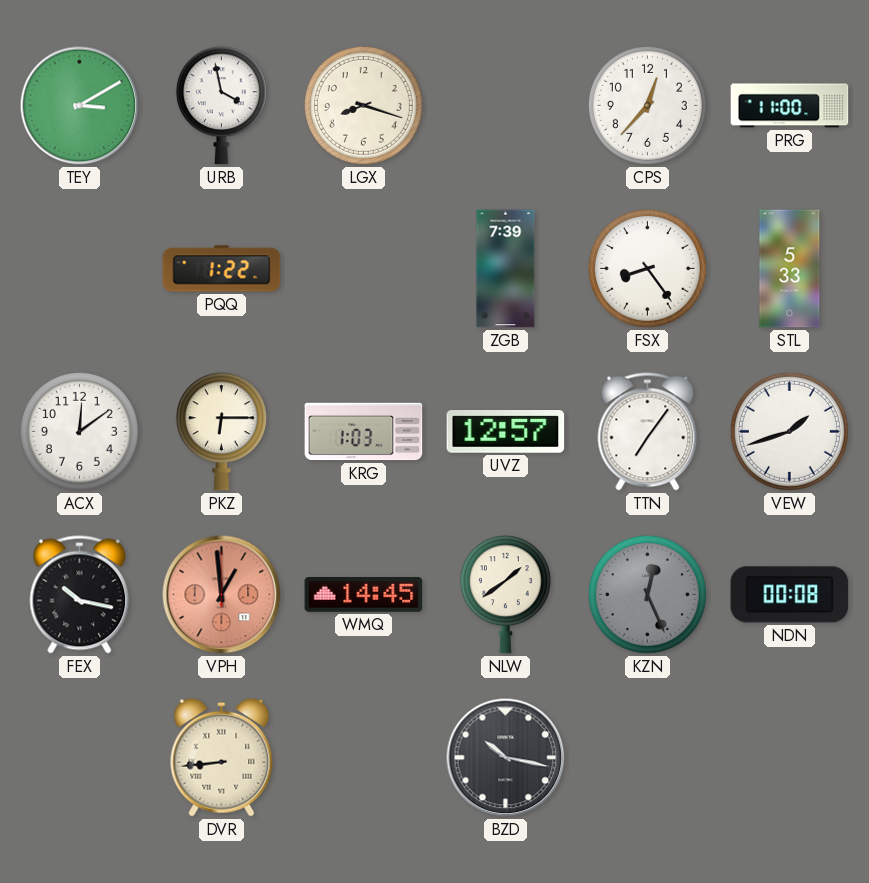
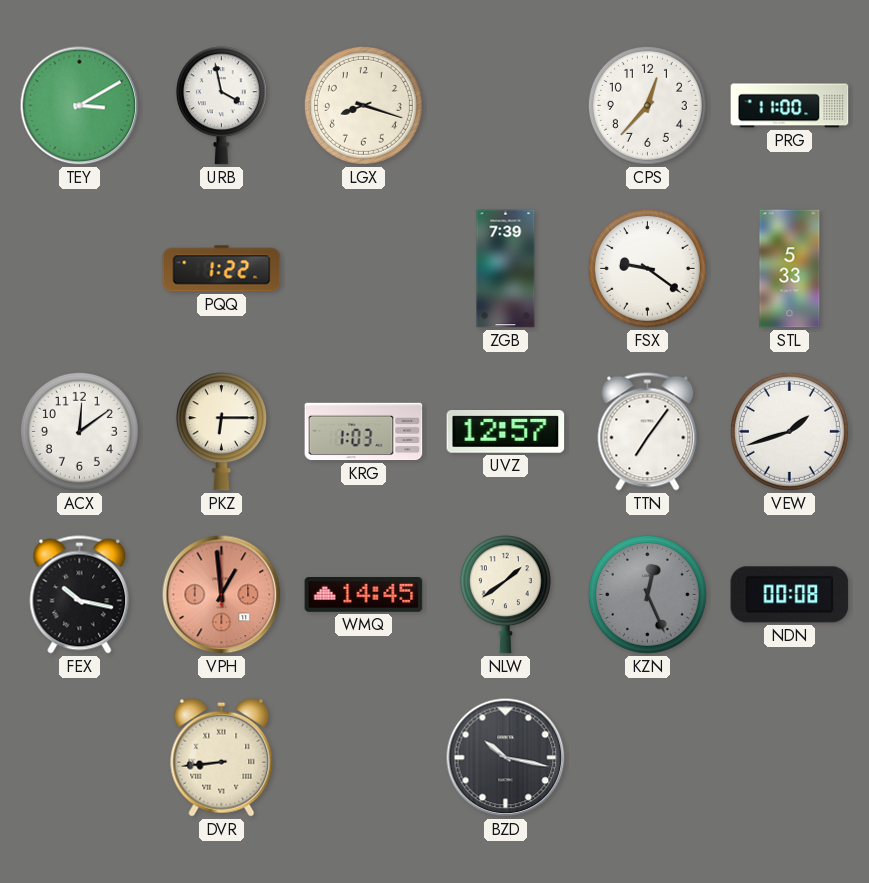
FSX: 8:24 -> 9:21 (647, 268)
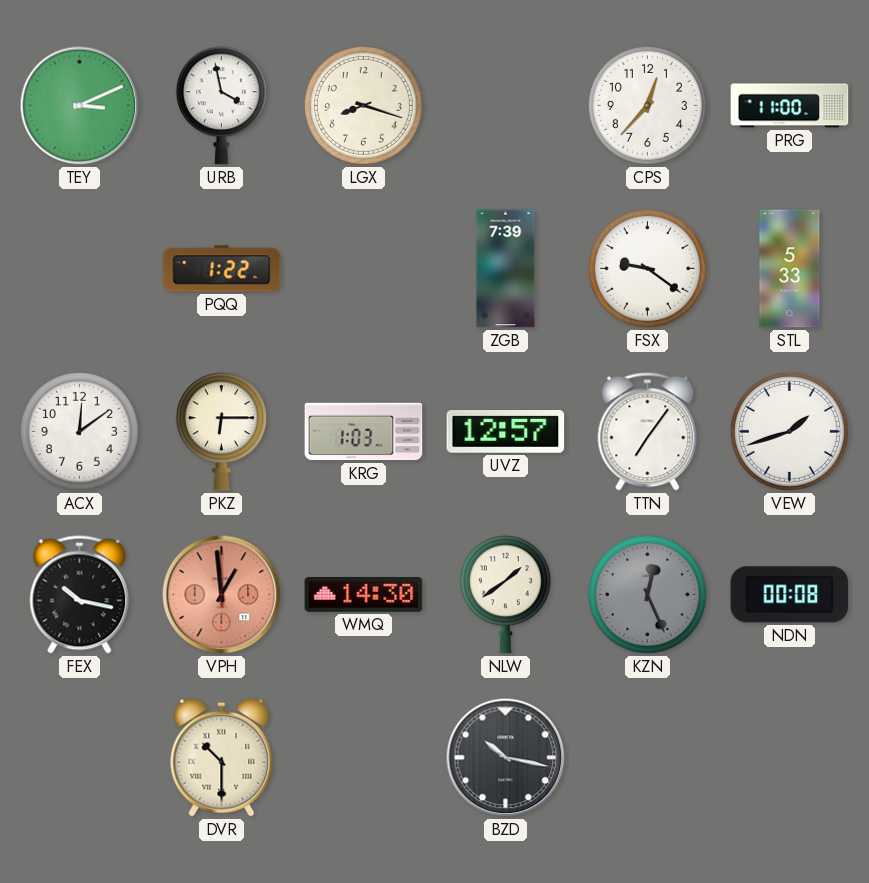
TEY: 3:10 -> 3:11 (80, 106)
WMQ: 14:45 -> 14:30 (364, 595)
DVR: 8:44 -> 10:30 (222, 757)
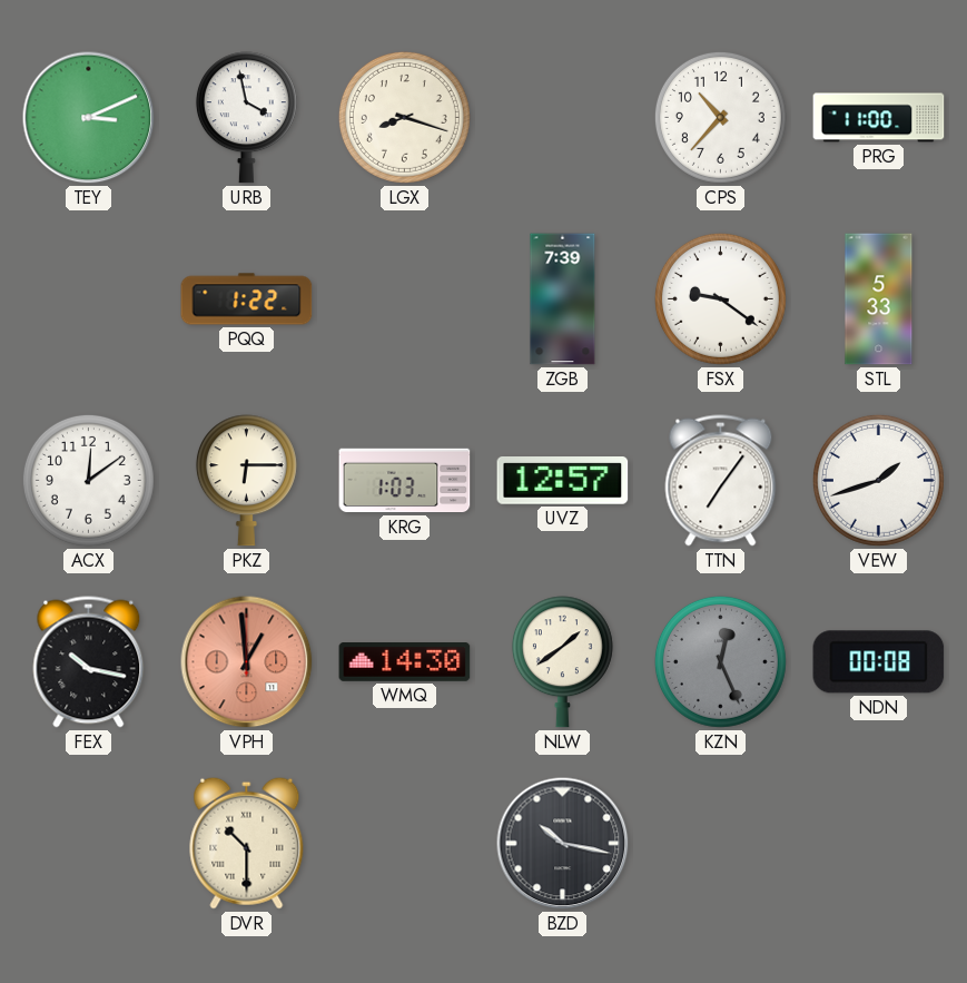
CPS: 12:37 -> 10:37 (720, 117)
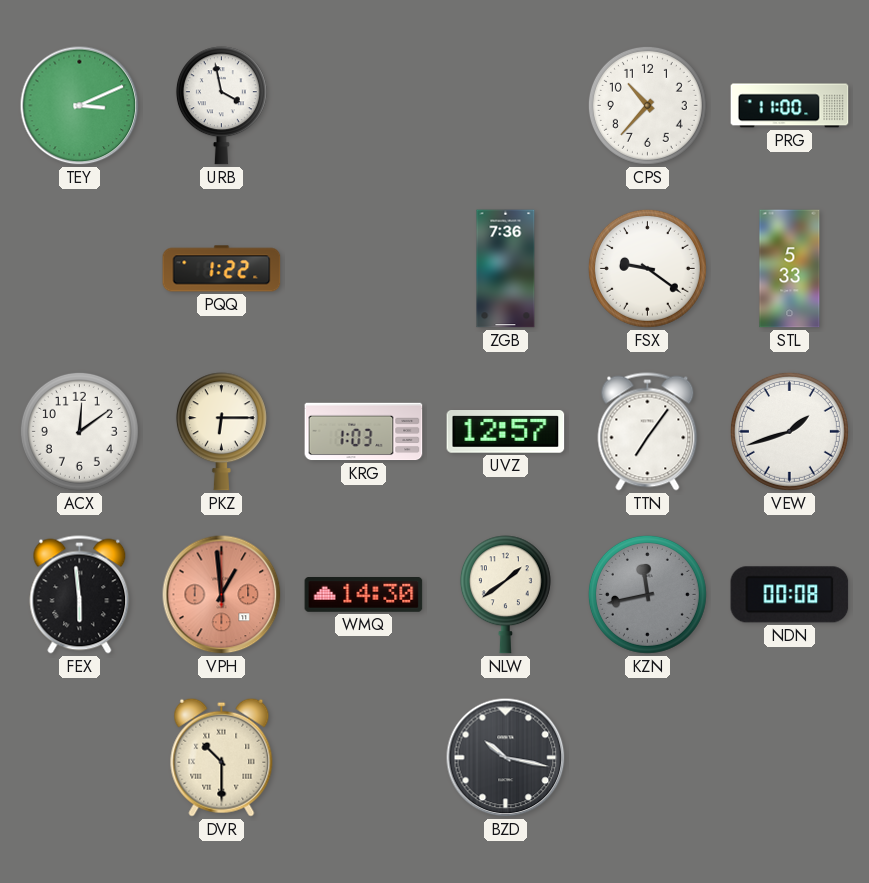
LGX: 8:18 -> none (404, 117)
ZGB: 7:39 -> 7:36 (506, 269)
FEX: 10:17 -> 5:59 (80, 595)
KZN: 12:26 -> 11:43 (647, 594)
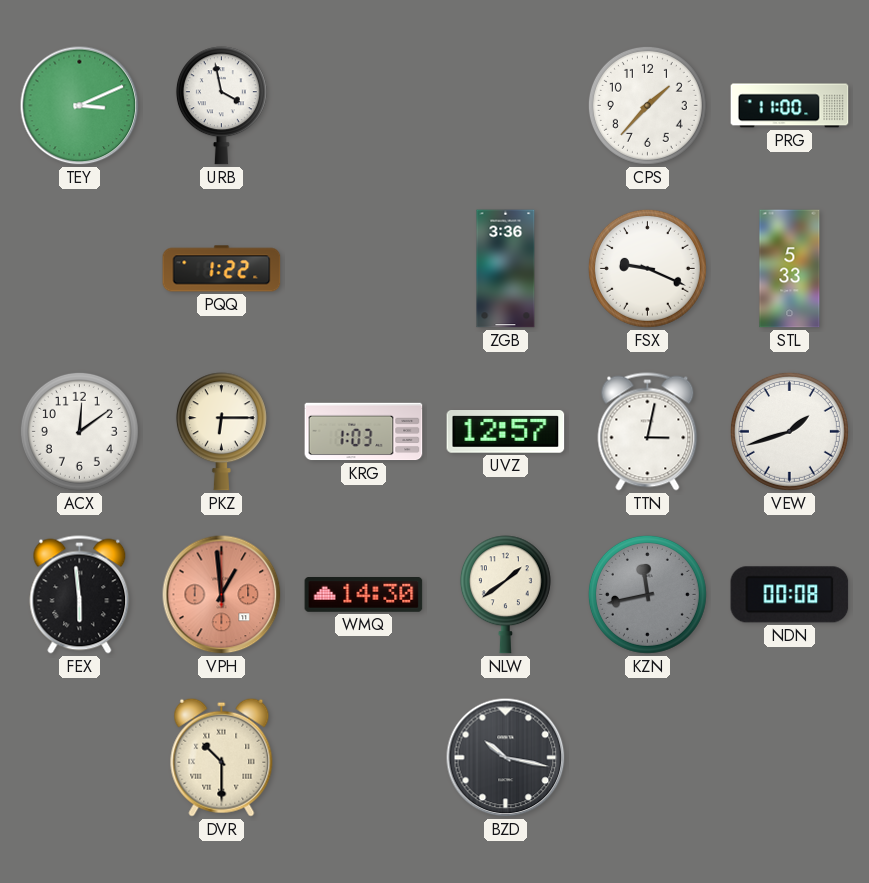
CPS: 10:37 -> 1:37 (647, 105)
ZGB: 7:36 -> 3:36 (506, 269)
FSX: 9:21 -> 9:19 (647, 268)
TTN: 7:06 -> 3:02 (648, 432)
